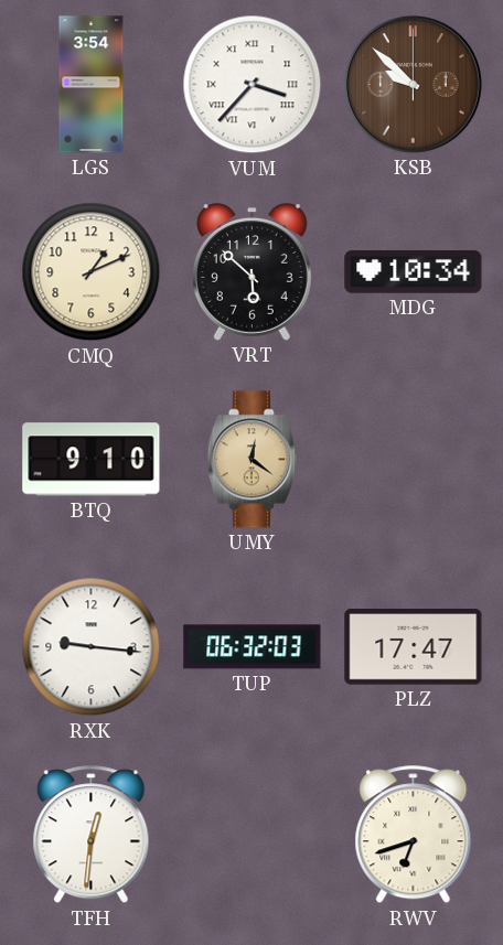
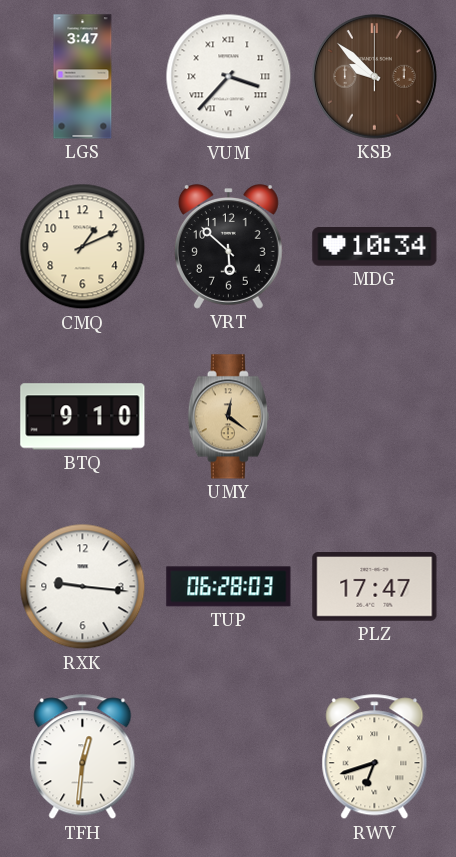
LGS: 3:54 -> 3:47 (83, 77)
TUP: 06:32 -> 06:28 (229, 587)
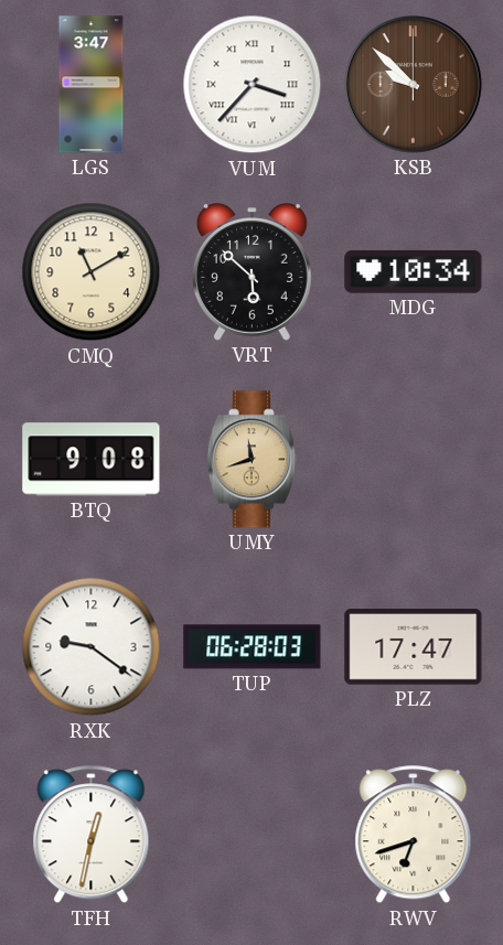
CMQ: 1:11 -> 11:10 (92, 272)
BTQ: 9:10 -> 9:08 (92, 460)
UMY: 12:21 -> 11:42 (251, 460)
RXK: 9:16 -> 9:21 (92, 647)
TFH: 12:31 -> 12:32 (92, 835)
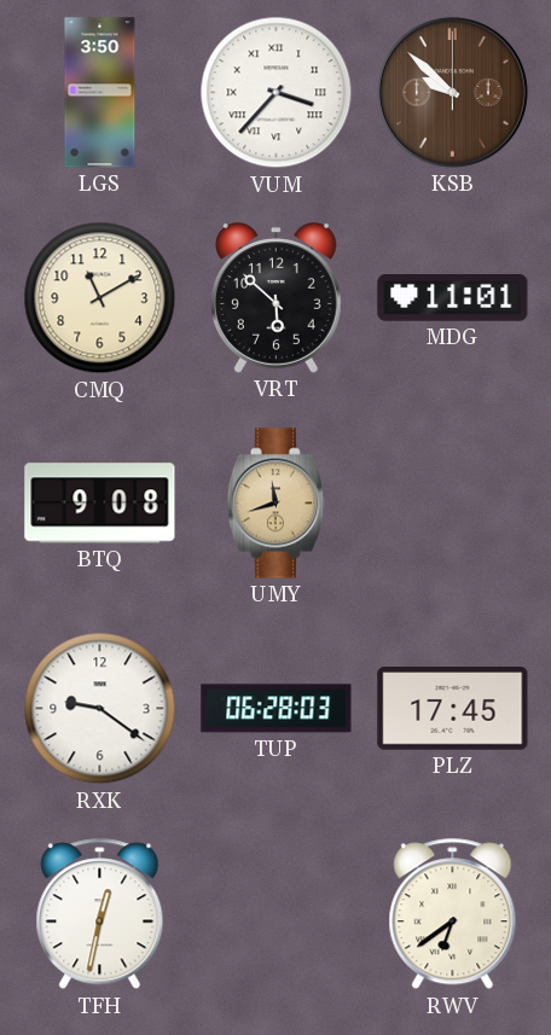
LGS: 3:47 -> 3:50 (100, 93)
MDG: 10:34 -> 11:01 (453, 298)
PLZ: 17:47 -> 17:45 (453, 709)
RWV: 6:42 -> 6:39 (453, 914)
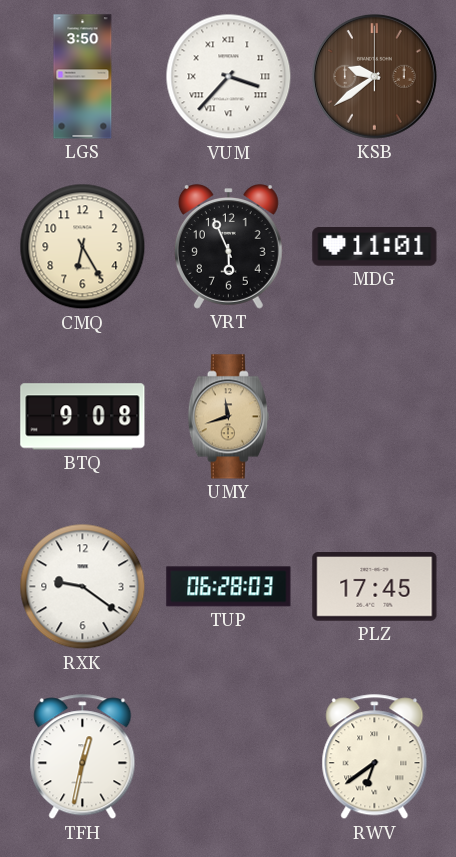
KSB: 9:52 -> 9:39 (375, 77)
CMQ: 11:10 -> 6:25 (83, 247)
VRT: 5:52 -> 5:56 (228, 247)
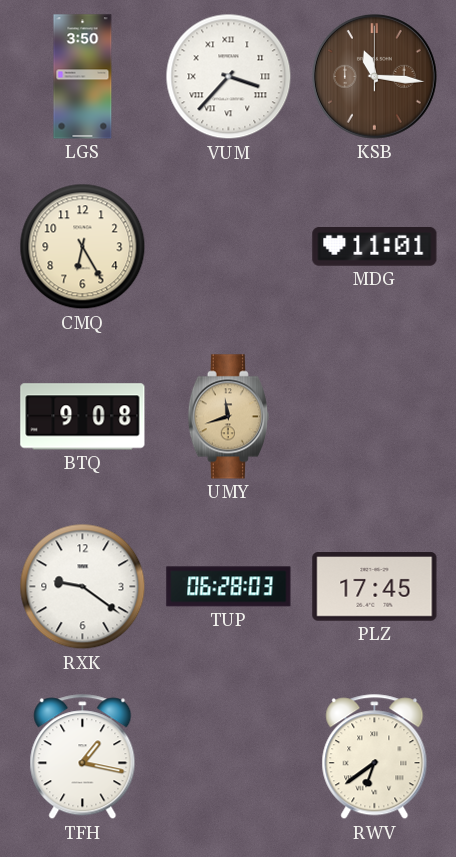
KSB: 9:39 -> 11:16 (375, 77)
VRT: 5:56 -> none (228, 247)
TFH: 12:32 -> 1:17 (83, 757)
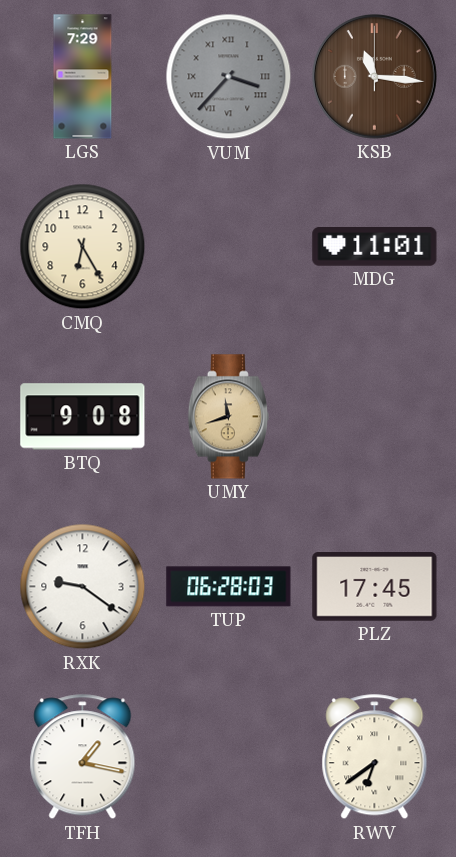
LGS: 3:50 -> 7:29 (83, 77)
VUM dial: white -> grey (229, 77)
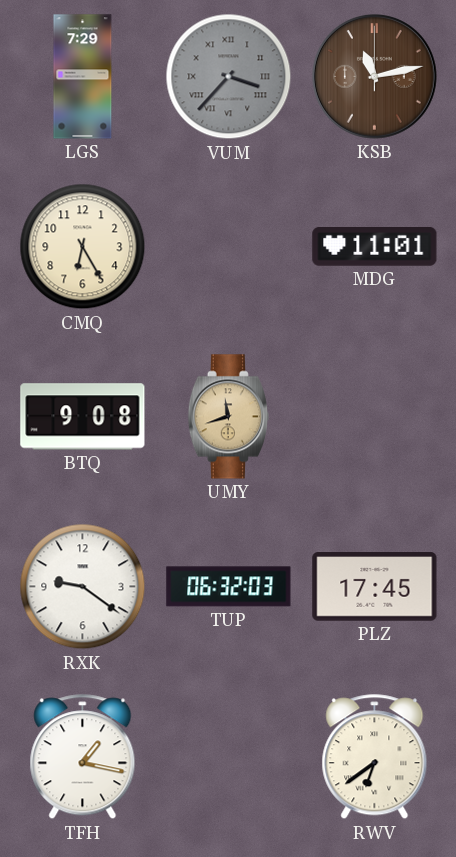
KSB: 11:16 -> 11:13 (375, 77)
TUP: 06:28 -> 06:32 (229, 587)
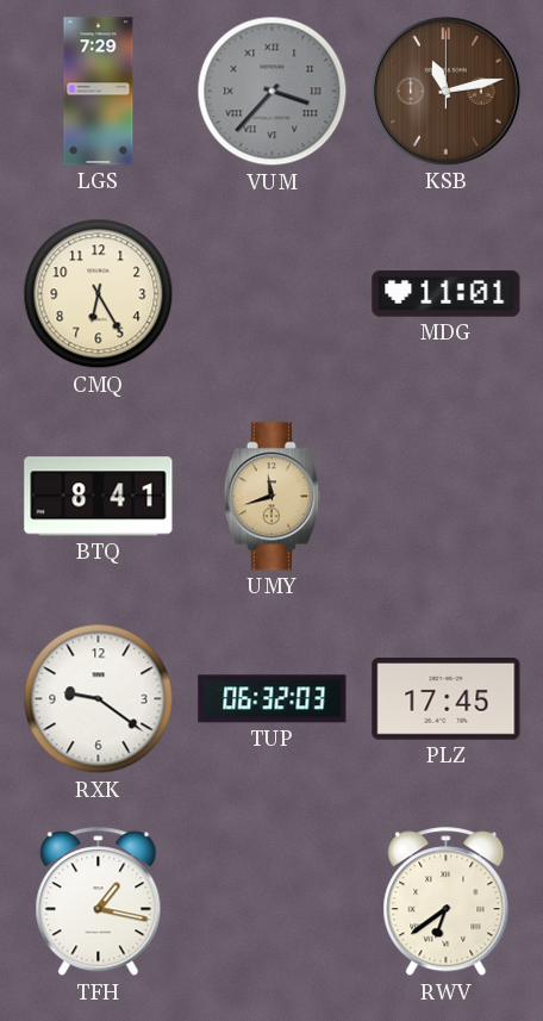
BTQ: 9:08 -> 8:41 (99, 497)
